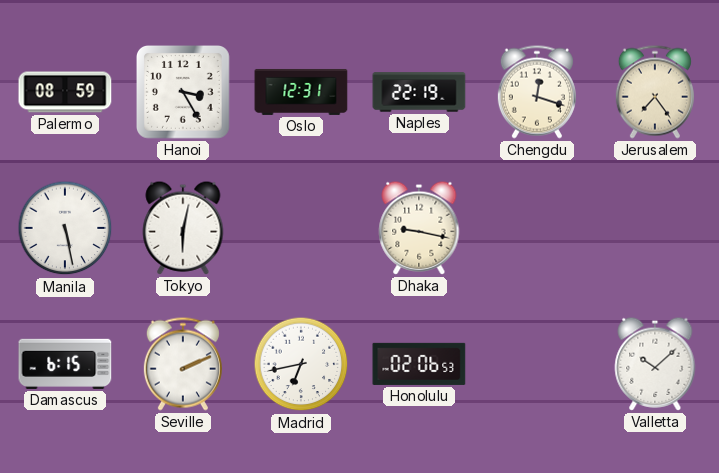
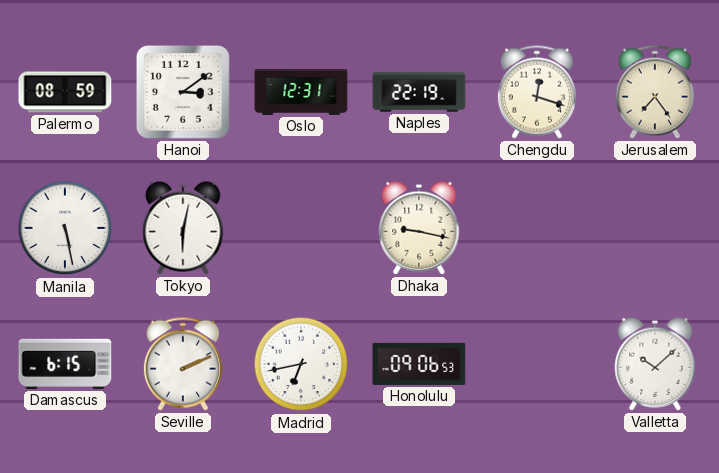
Hanoi: 3:25 -> 3:09 (184, 93)
Honolulu: 02:06 -> 09:06 (419, 364)
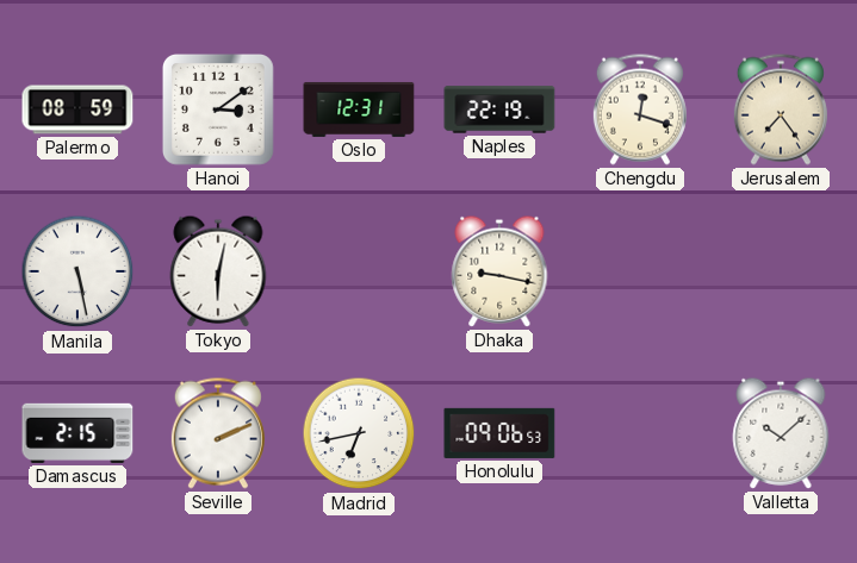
Damascus: 6:15 -> 2:15 (77, 433)
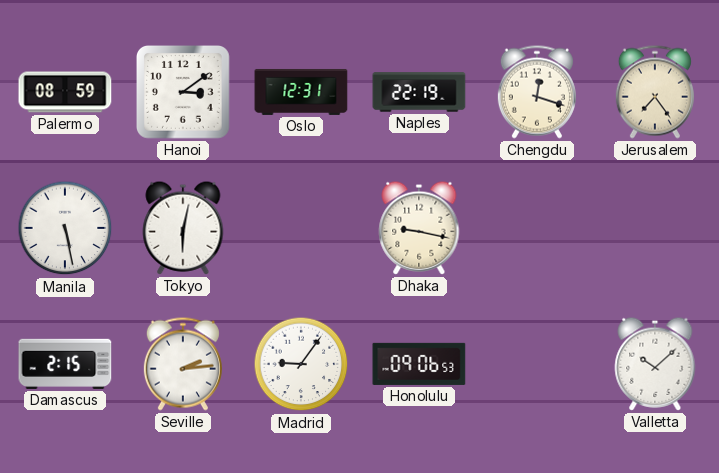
Seville: 2:11 -> 2:14 (183, 364)
Madrid: 6:43 -> 9:06 (301, 364)
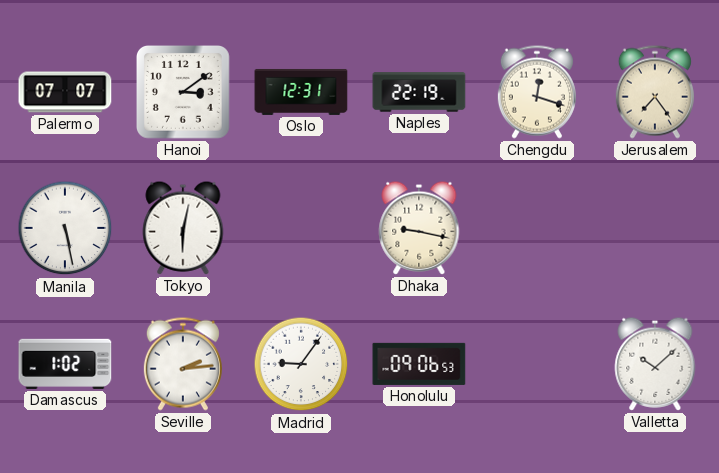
Palermo: 08:59 -> 07:07 (65, 92)
Damascus: 2:15 -> 1:02 (65, 364)
